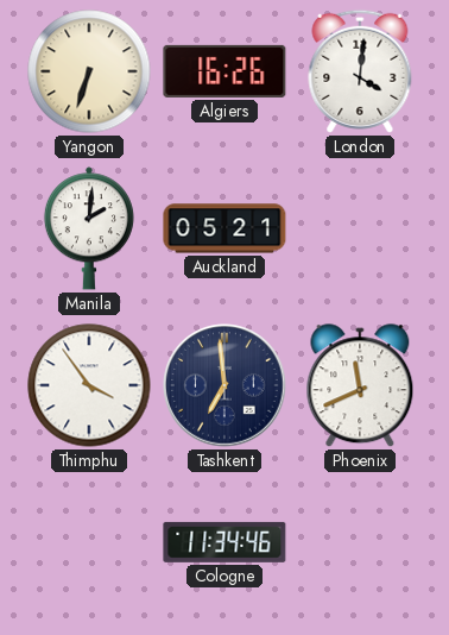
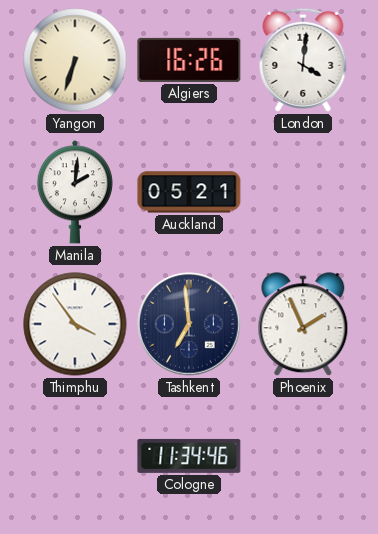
Phoenix: 11:41 -> 1:56 (303, 325)
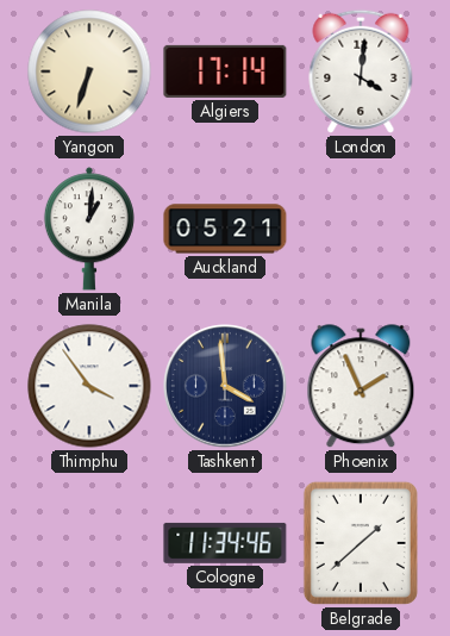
Algiers: 16:26 -> 17:14 (225, 71)
Manila: 2:01 -> 1:01 (89, 229)
Tashkent: 6:59 -> 3:59 (225, 386)
Belgrade: none -> 1:38 (361, 543)
